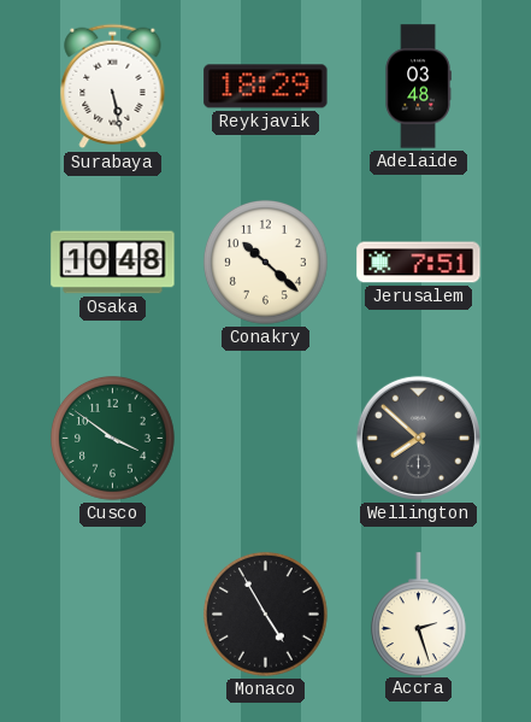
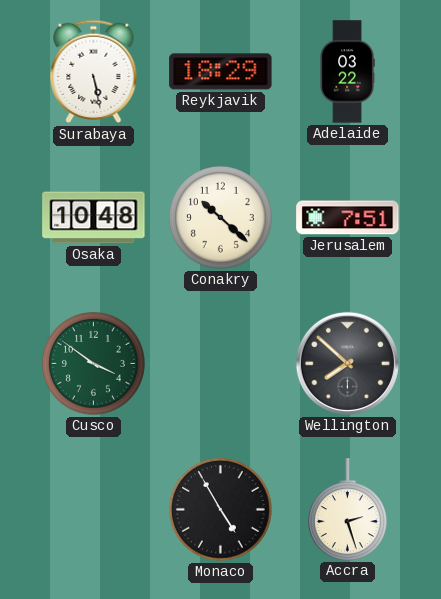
Adelaide: 03:48 -> 03:22 (347, 72)
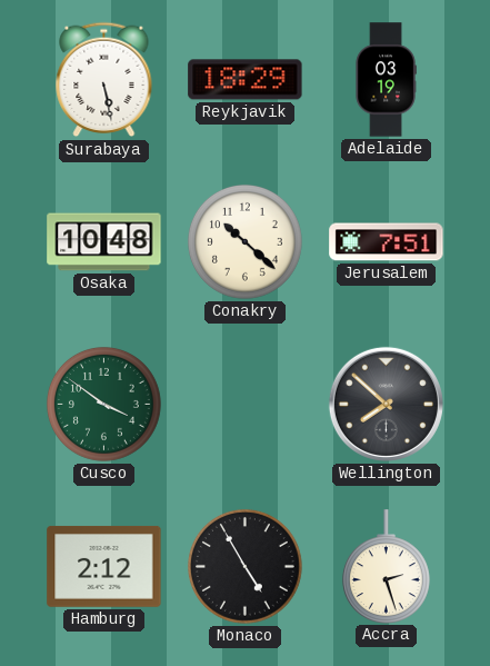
Adelaide: 03:22 -> 03:19 (386, 80)
Hamburg: none -> 2:12 (104, 566)
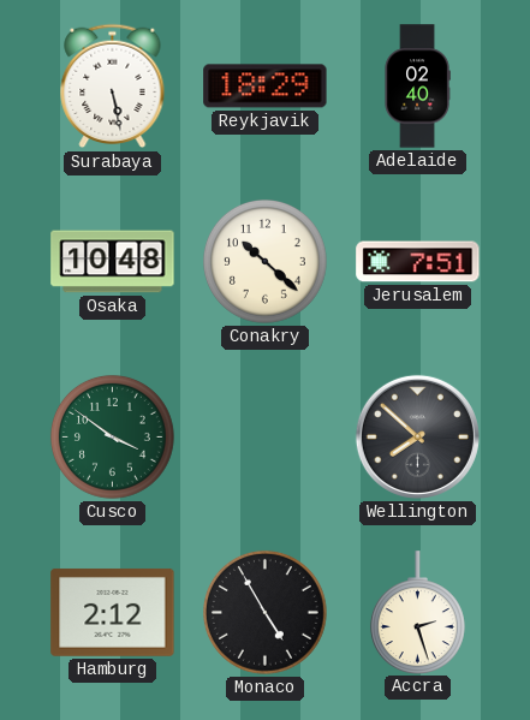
Adelaide: 03:19 -> 02:40 (417, 87)
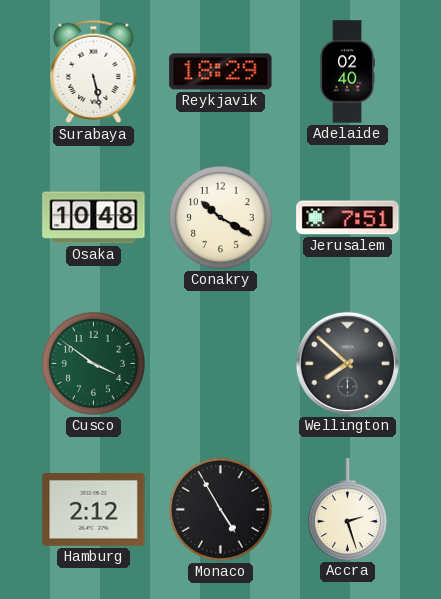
Conakry: 10:22 -> 10:20 (220, 217)
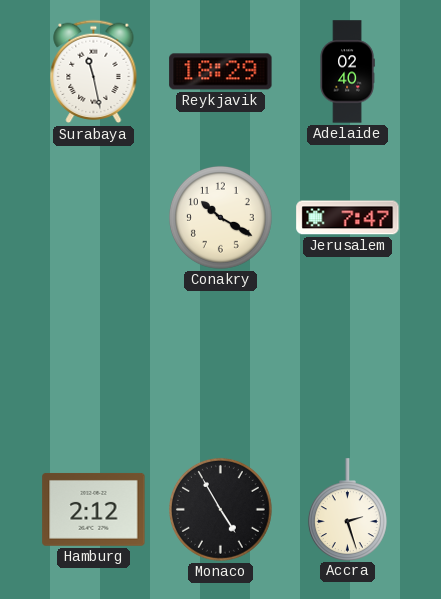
Surabaya: 5:28 -> 11:28 (94, 72)
Osaka: 10:48 -> none (94, 218)
Jerusalem: 7:51 -> 7:47 (348, 218)
Cusco: 3:51 -> none (93, 363)
Wellington: 7:52 -> none (347, 363)
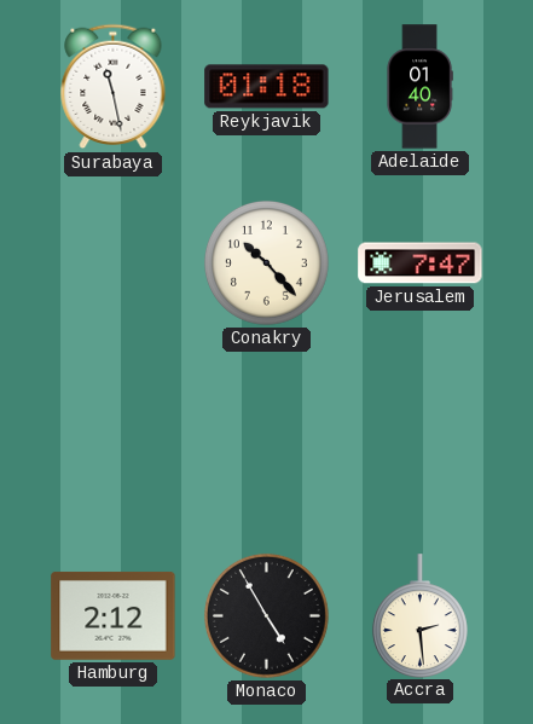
Reykjavik: 18:29 -> 01:18 (267, 87)
Adelaide: 02:40 -> 01:40 (419, 87)
Conakry: 10:20 -> 10:23 (266, 262)
Accra: 2:27 -> 2:29 (419, 615)
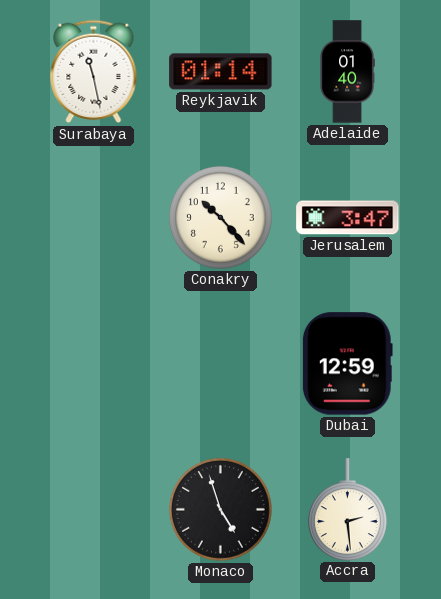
Reykjavik: 01:18 -> 01:14 (221, 72)
Jerusalem: 7:47 -> 3:47 (348, 218)
Dubai: none -> 12:59 (347, 364)
Hamburg: 2:12 -> none (114, 615)
Monaco: 4:55 -> 4:57 (220, 509)
